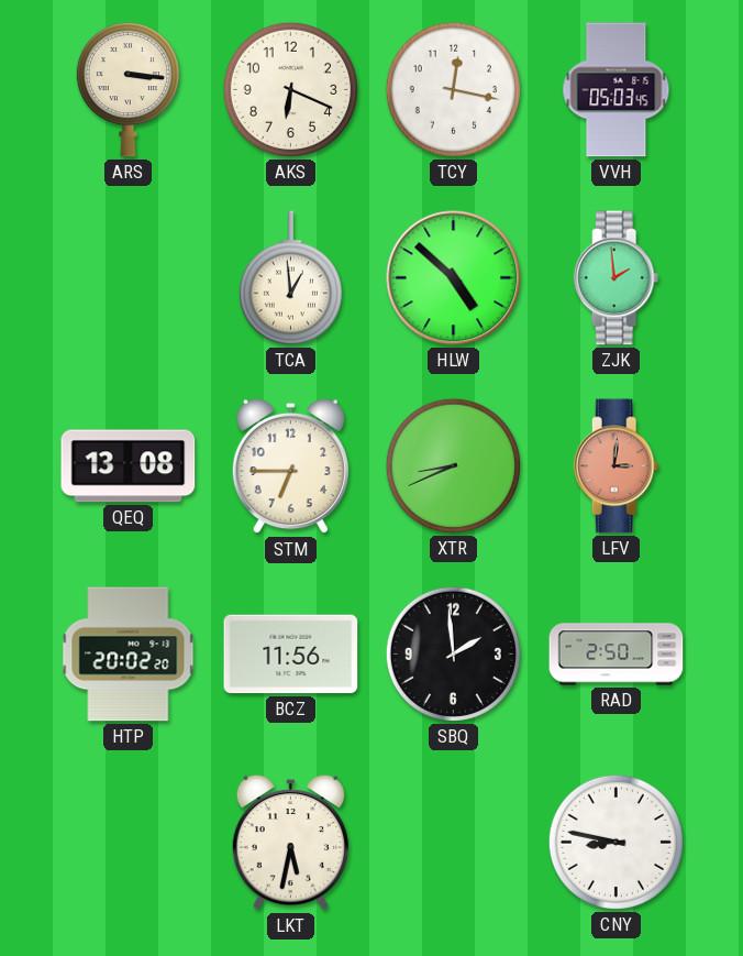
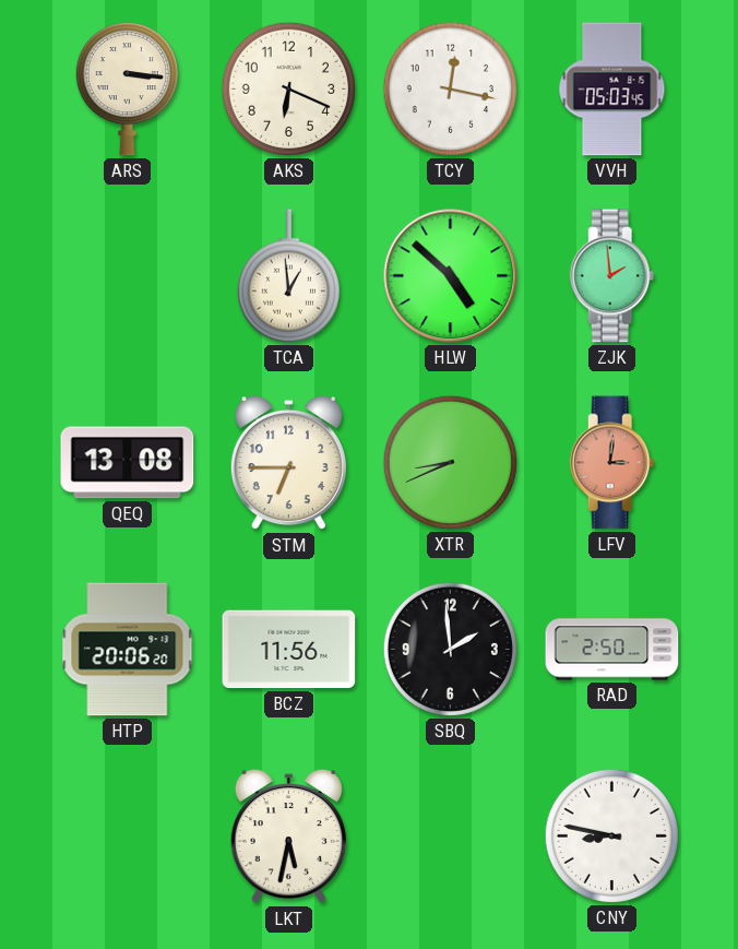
HTP: 20:02 -> 20:06 (128, 650)
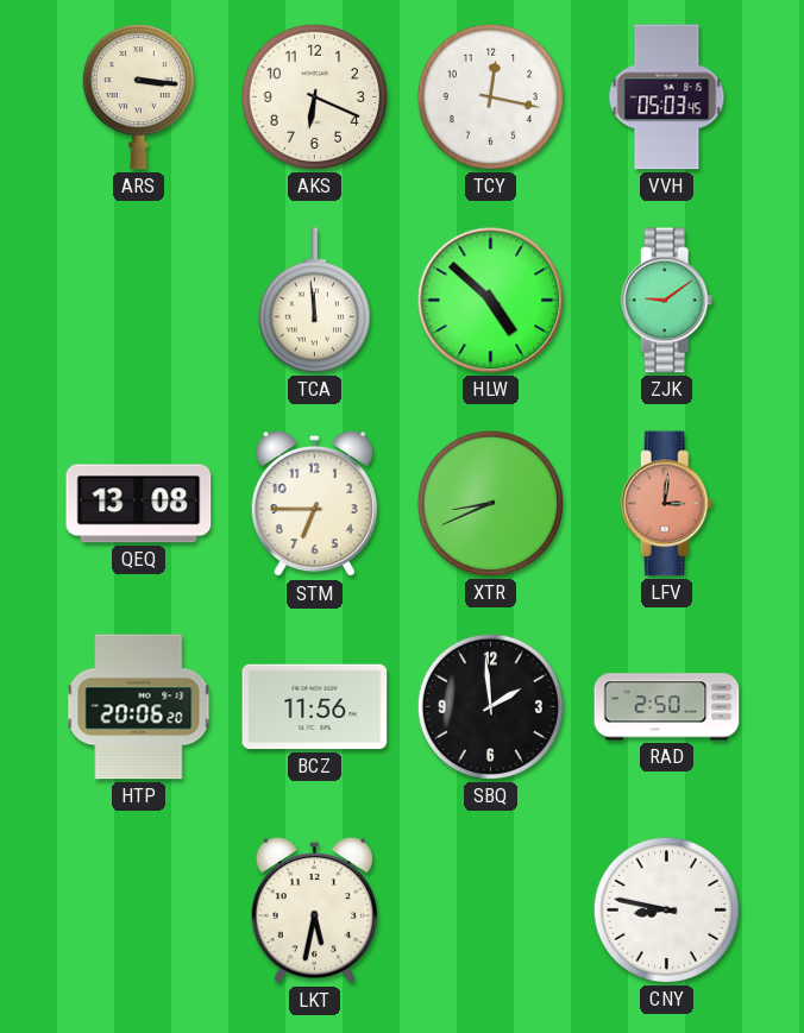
TCA: 12:59 -> 11:59 (314, 301)
ZJK: 1:59 -> 9:09 (667, 301)
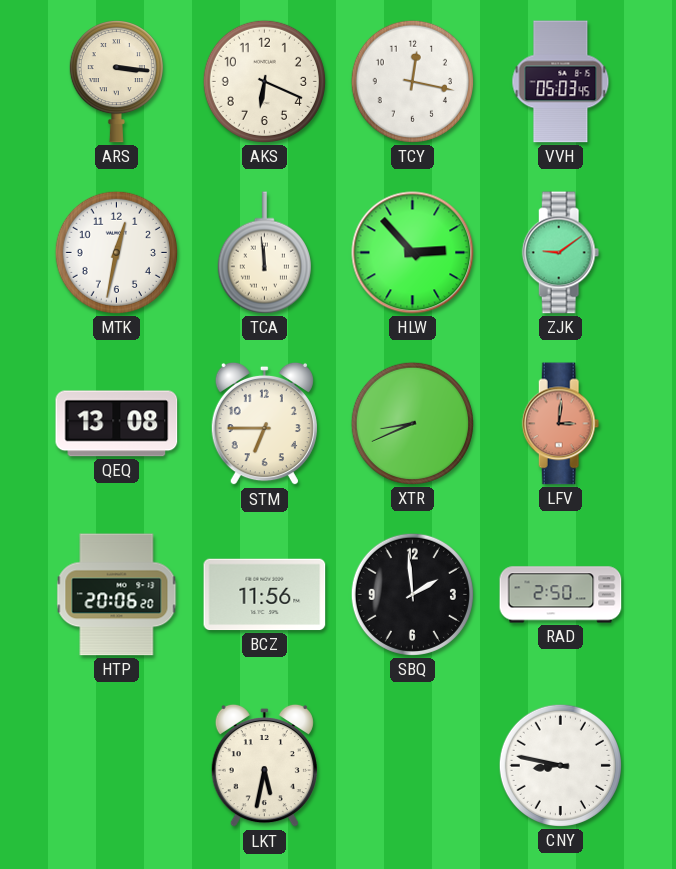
MTK: none -> 12:32 (116, 252)
HLW: 4:52 -> 2:53 (413, 253)
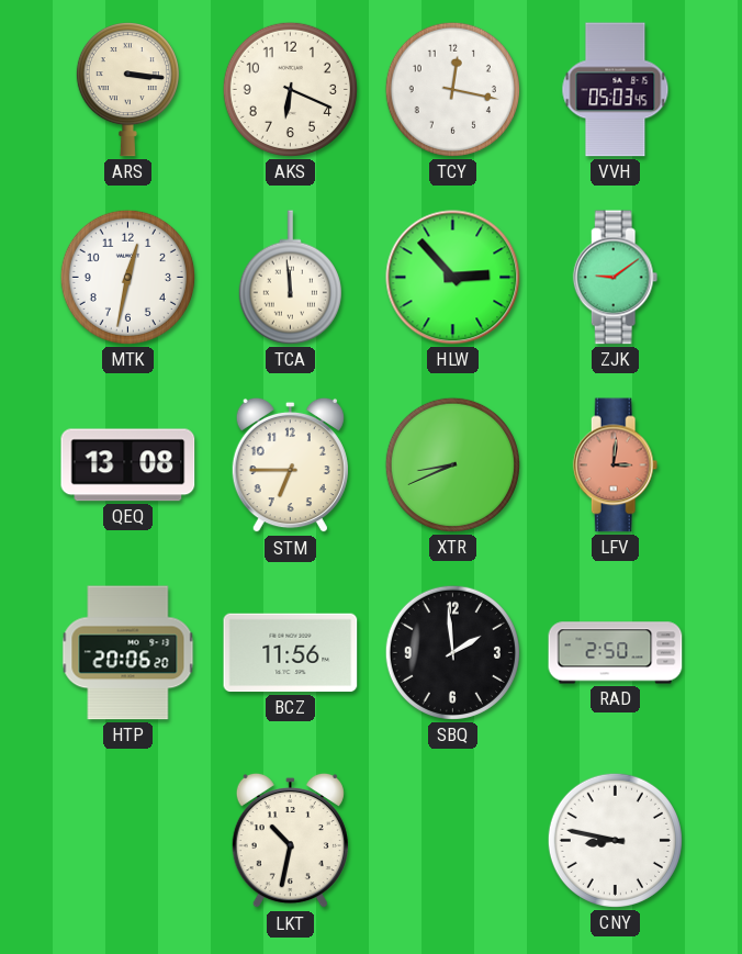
LKT: 5:32 -> 10:32 (290, 841)
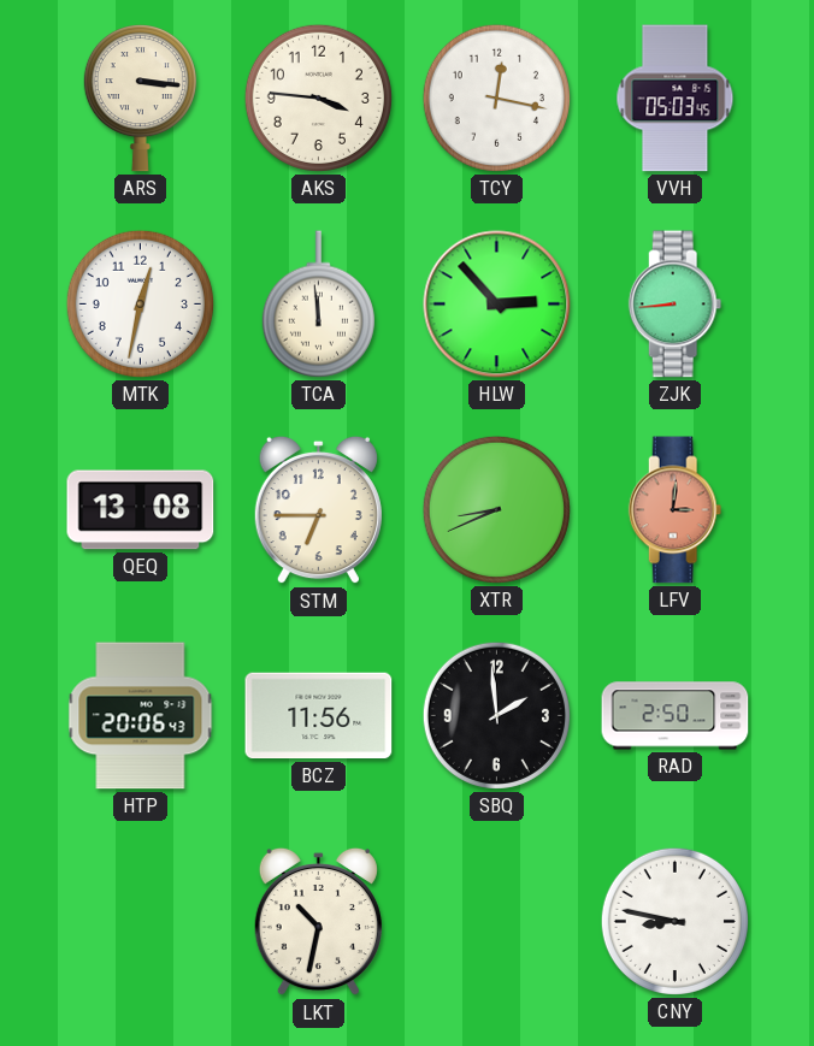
AKS: 6:19 -> 3:46 (318, 97)
ZJK: 9:09 -> 8:44 (676, 305)
HTP: 20:06:20 -> 20:06:43 (141, 716)
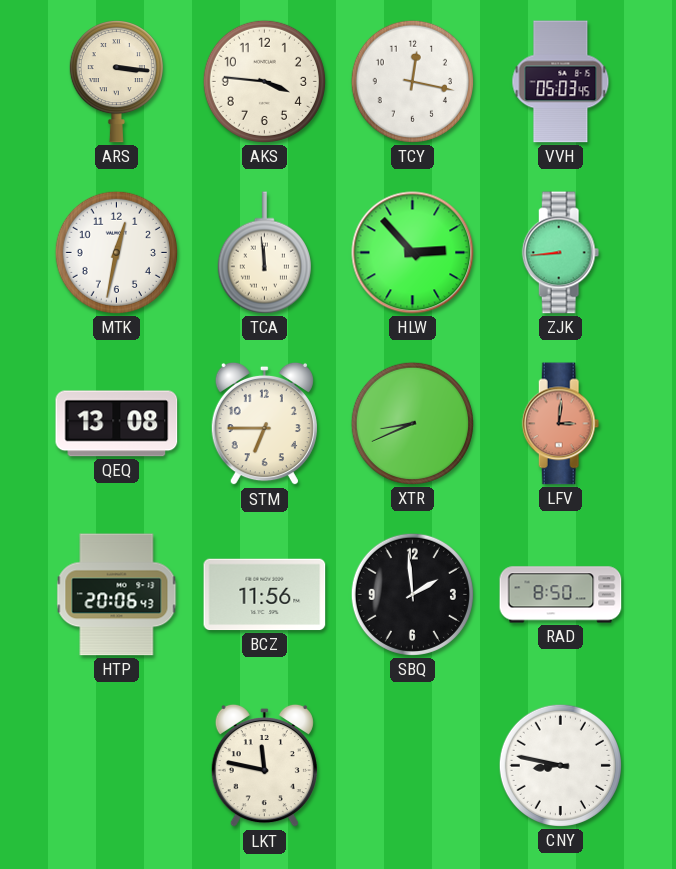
RAD: 2:50 -> 8:50 (561, 595)
LKT: 10:32 -> 11:47 (264, 766)
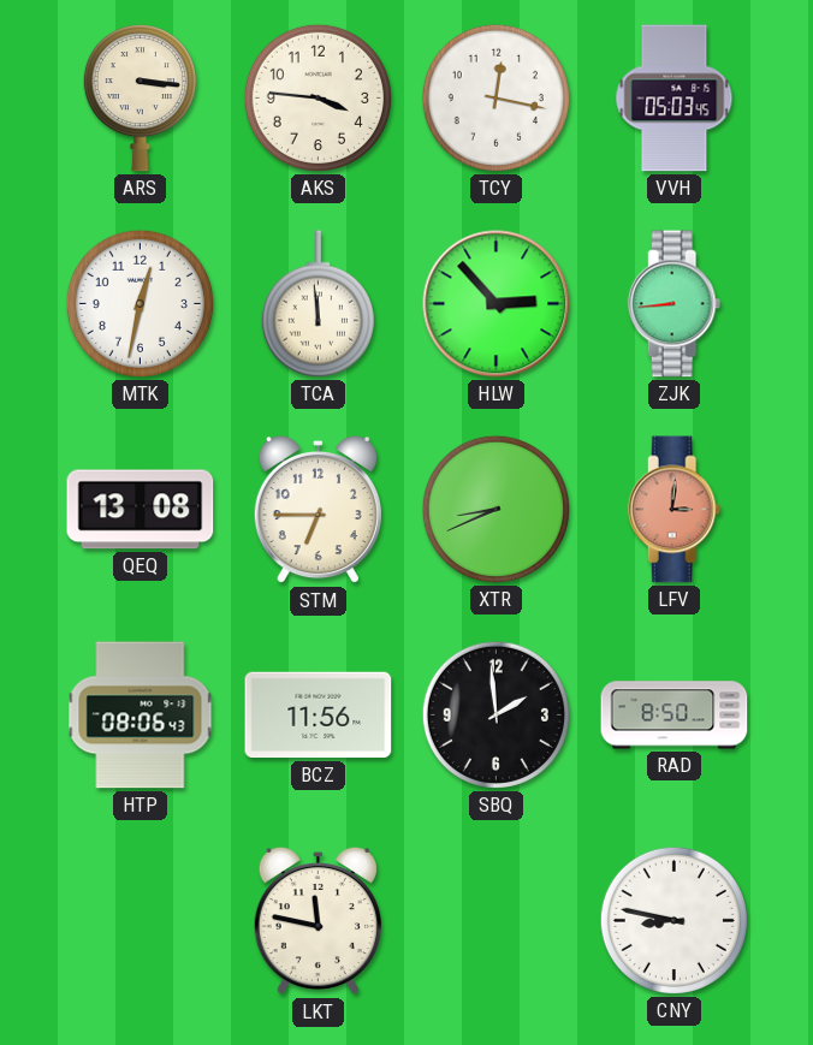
HTP: 20:06 -> 08:06 (141, 716)
